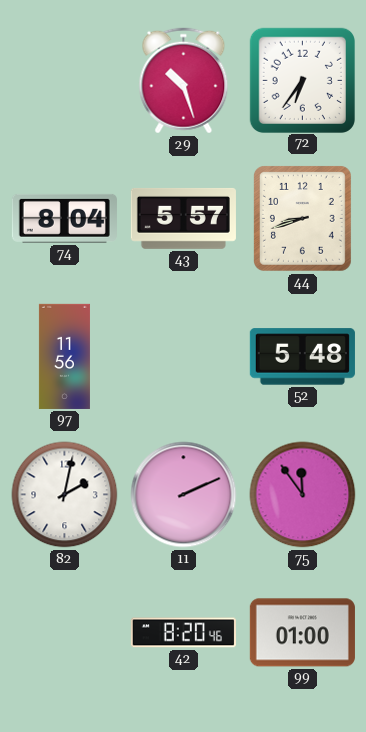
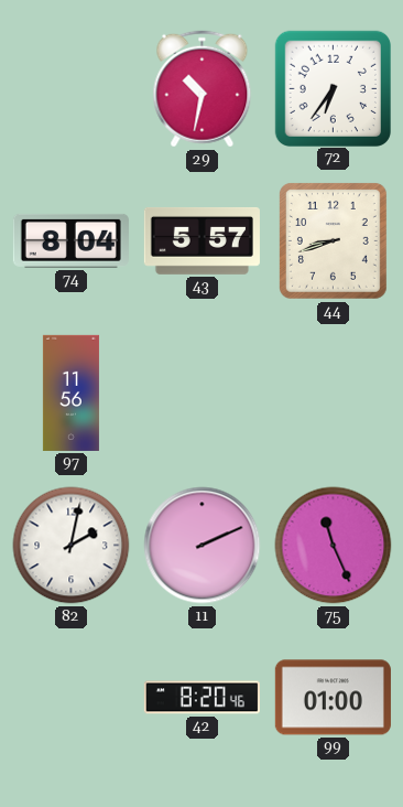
29: 10:27 -> 10:32 (203, 89)
52: 5:48 -> none (302, 357)
75: 11:54 -> 11:26 (334, 546)
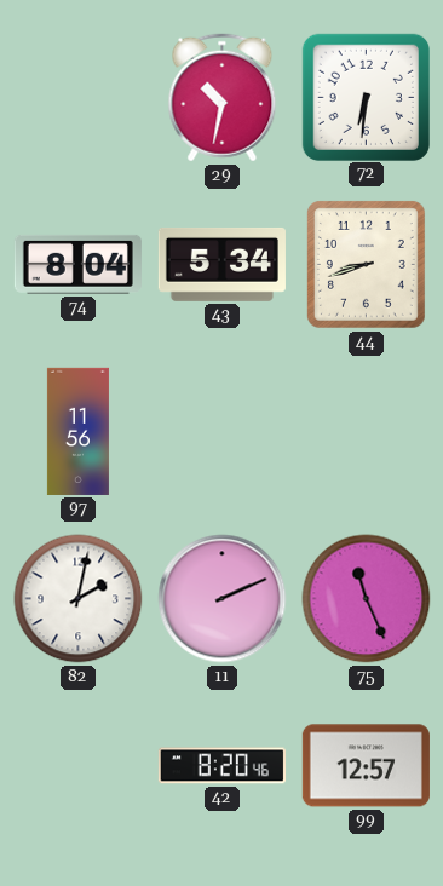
72: 6:36 -> 6:31 (366, 97)
43: 5:57 -> 5:34 (221, 264)
99: 01:00 -> 12:57 (366, 766)
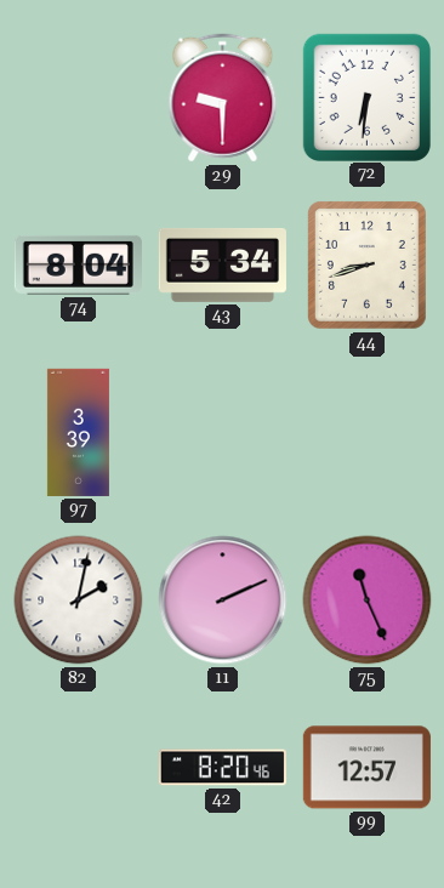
29: 10:32 -> 9:30 (223, 98)
97: 11:56 -> 3:39 (78, 432)
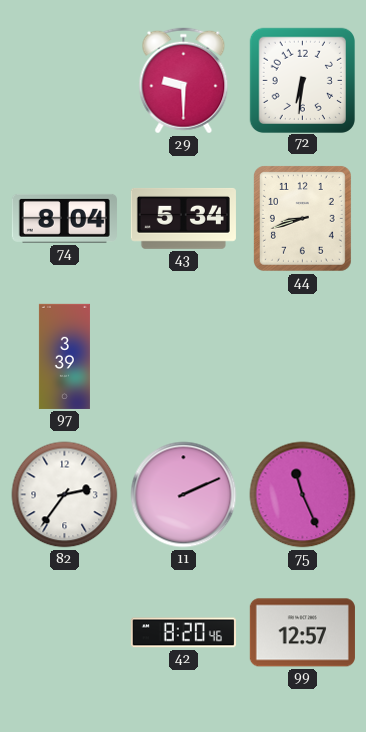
82: 2:02 -> 2:36 (65, 495)
